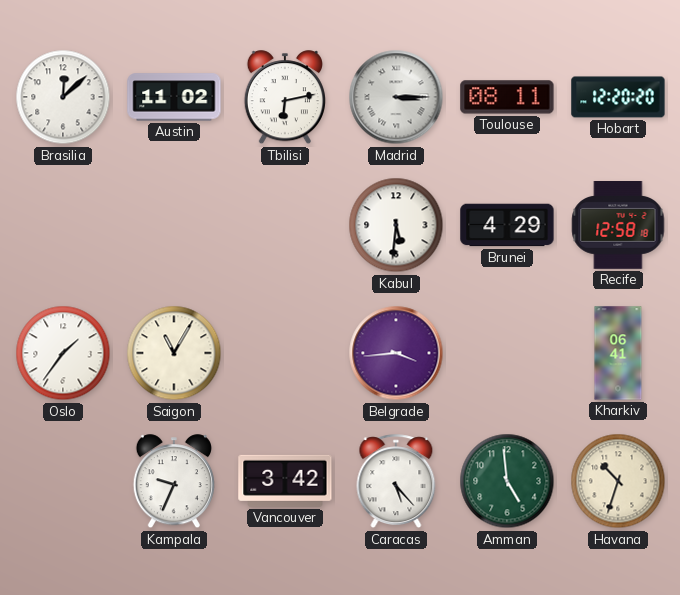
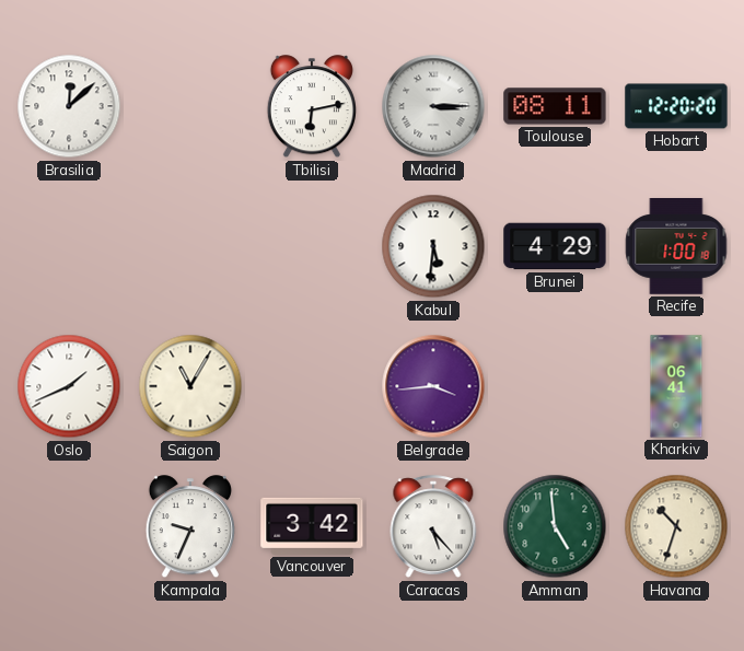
Austin: 11:02 -> none (174, 97)
Recife: 12:58 -> 1:00 (676, 247)
Oslo: 1:36 -> 1:41 (69, 386)
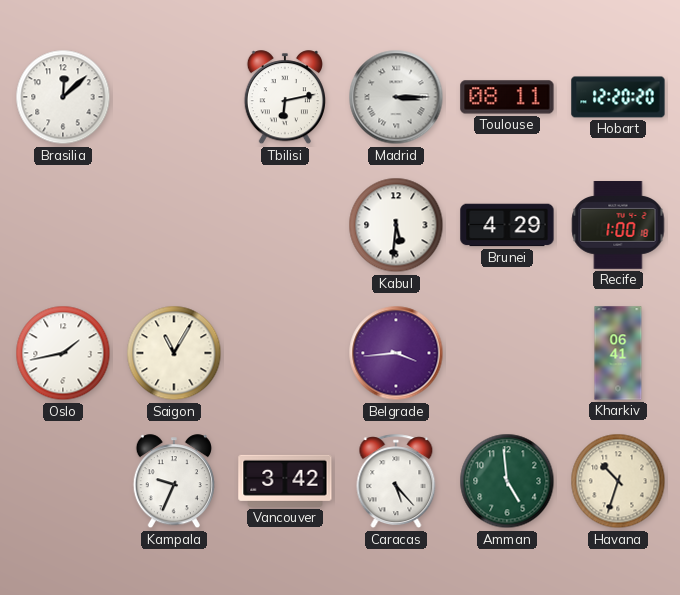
Oslo: 1:41 -> 1:43 (63, 353)
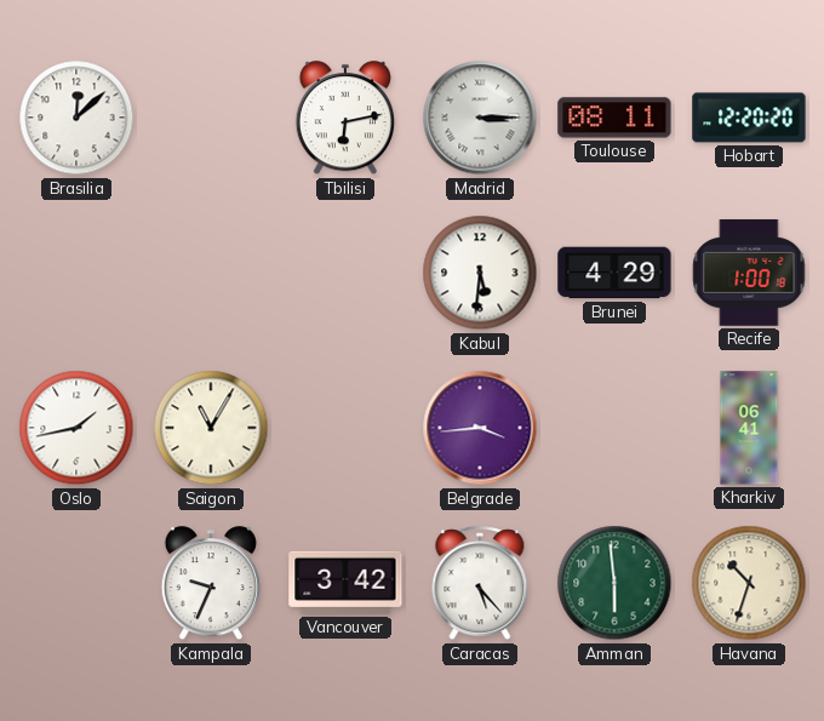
Amman: 4:59 -> 5:59 (614, 583)
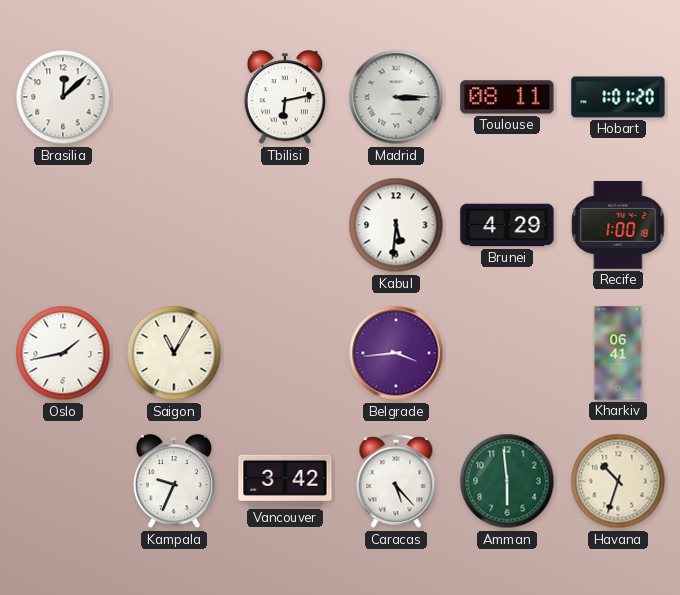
Hobart: 12:20 -> 1:01 (618, 97)
